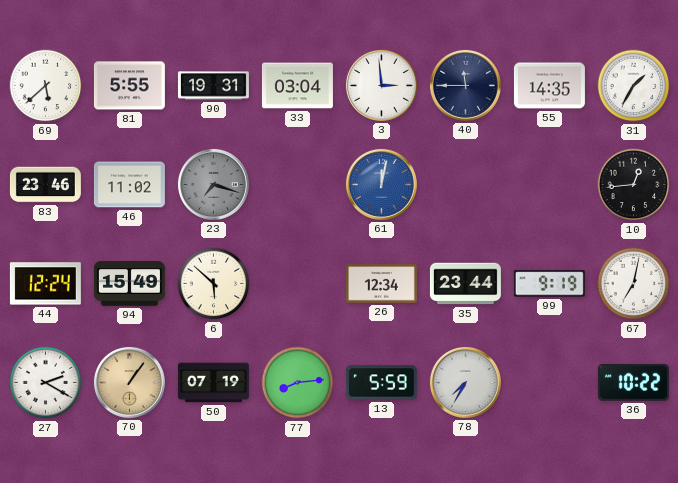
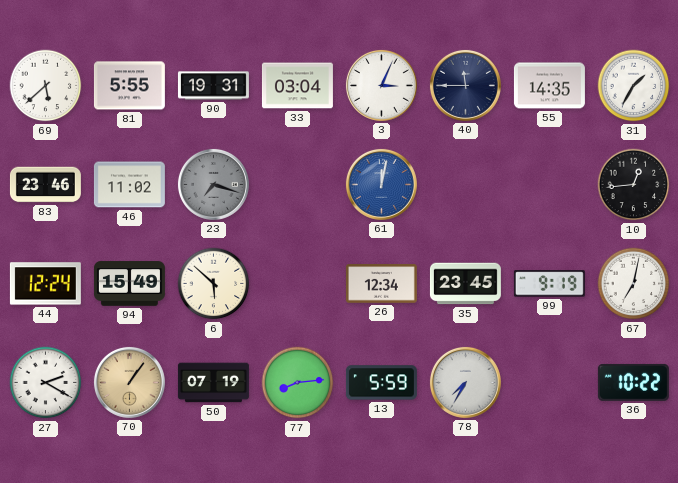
3: 2:59 -> 3:04 (381, 85)
35: 23:44 -> 23:45 (465, 284)
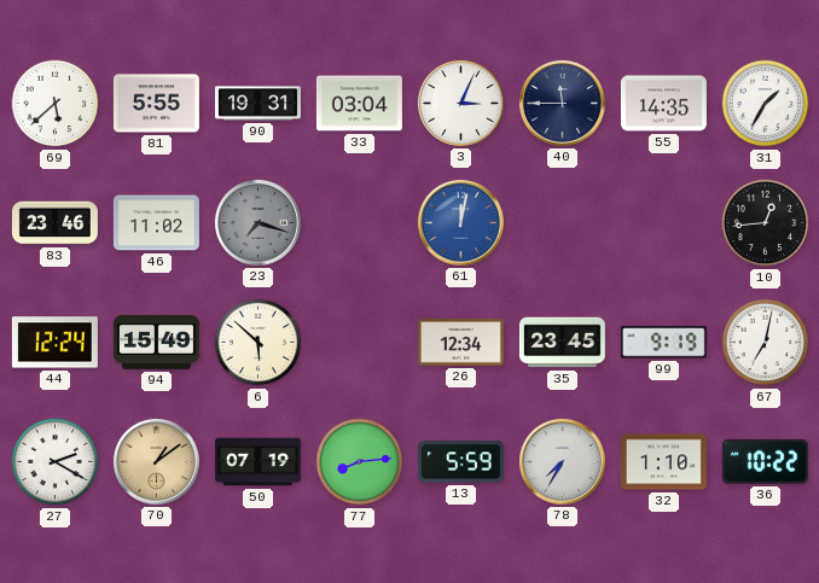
70: 1:06 -> 1:09 (156, 461)
32: none -> 1:10 (663, 462)
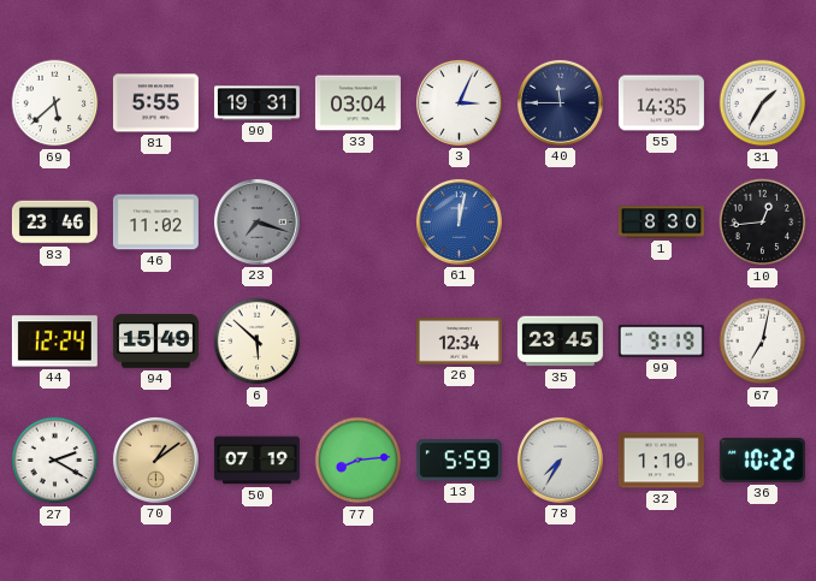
1: none -> 8:30 (661, 223)
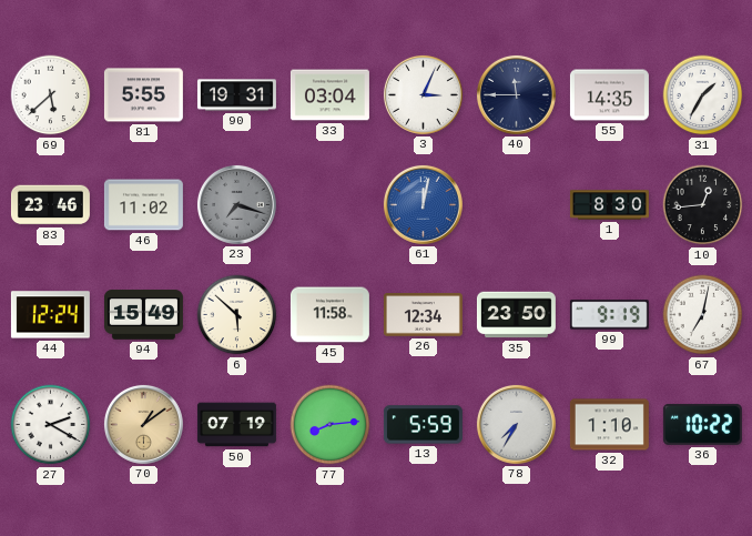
45: none -> 11:58 (329, 315)
35: 23:45 -> 23:50 (516, 315)
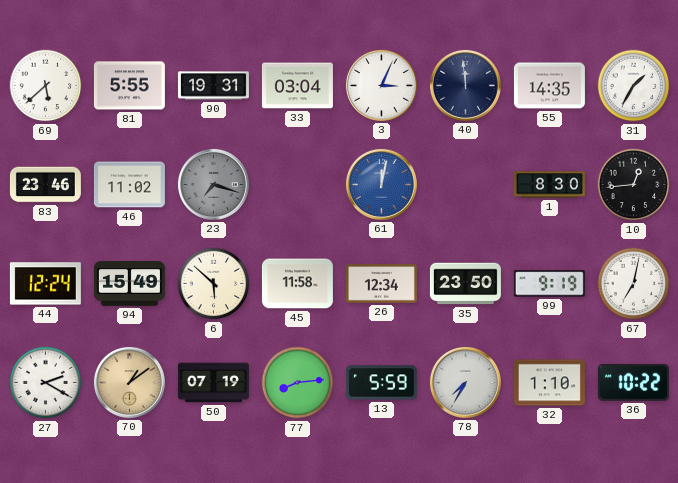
40: 11:45 -> 11:59 (465, 85)
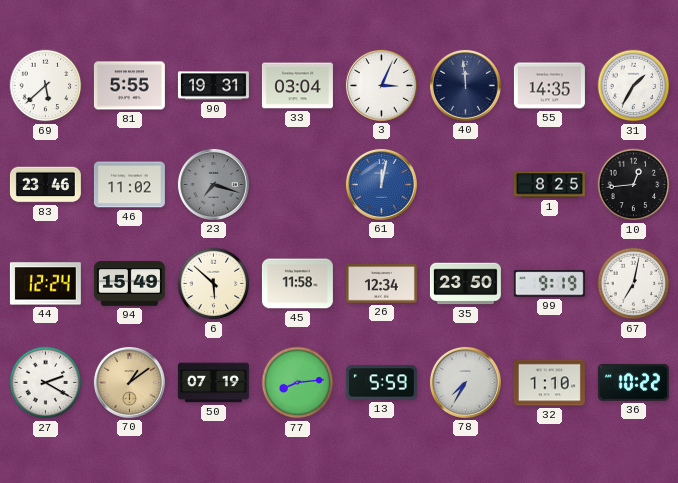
1: 8:30 -> 8:25 (549, 185)
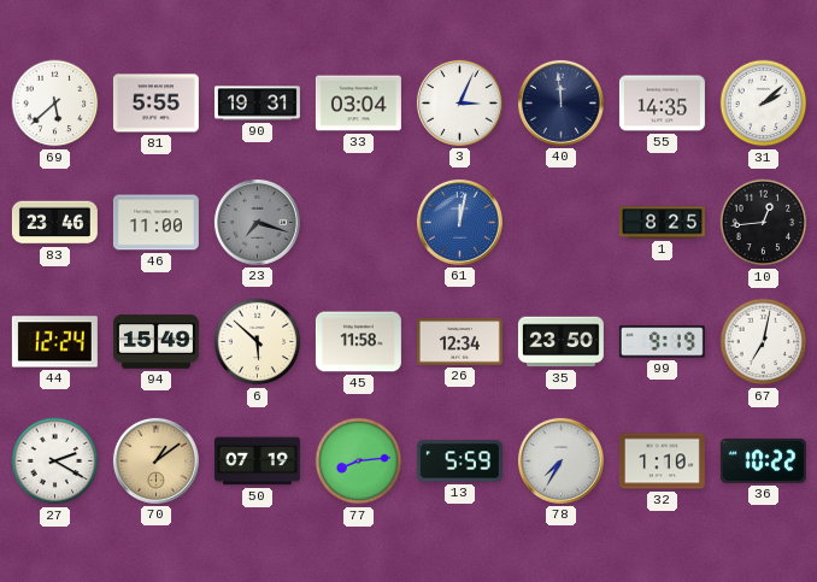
31: 1:35 -> 2:08 (764, 104)
46: 11:02 -> 11:00 (155, 223)
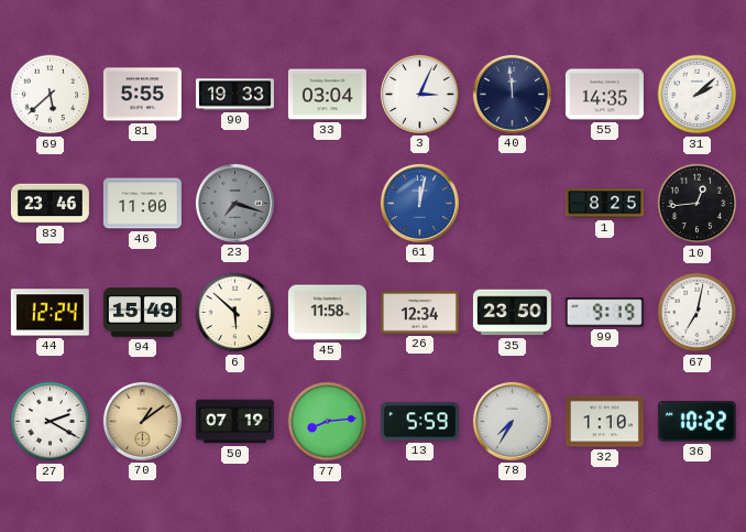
90: 19:31 -> 19:33 (234, 95)
